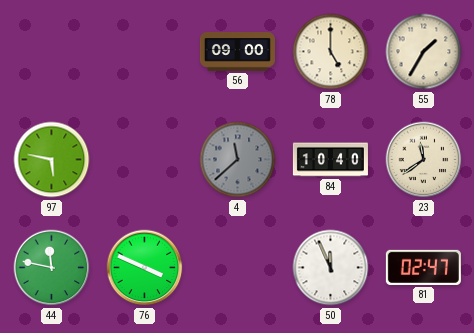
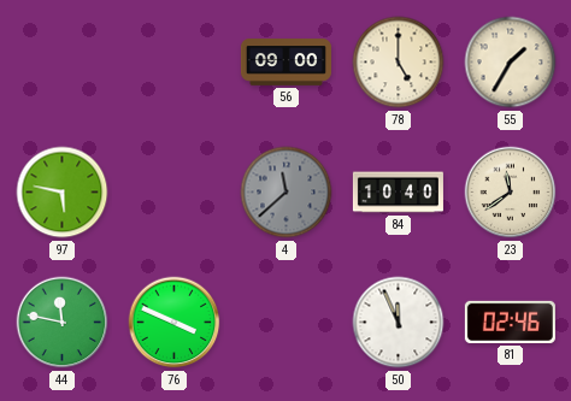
81: 02:47 -> 02:46 (510, 322)
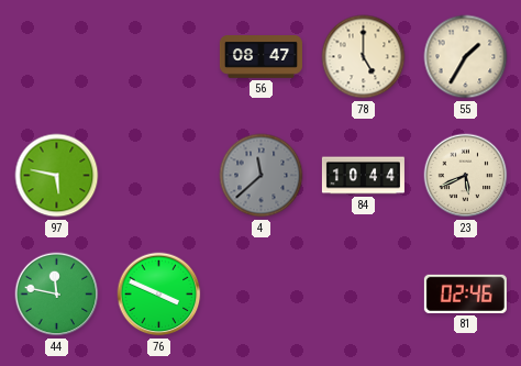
56: 09:00 -> 08:47 (260, 57)
84: 10:40 -> 10:44 (363, 176)
23: 11:39 -> 5:41 (466, 176)
50: 11:56 -> none (399, 323)
